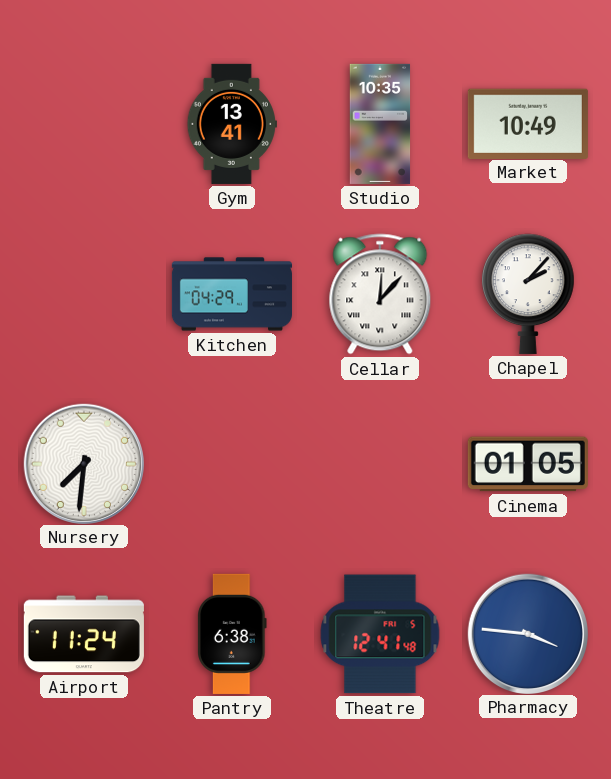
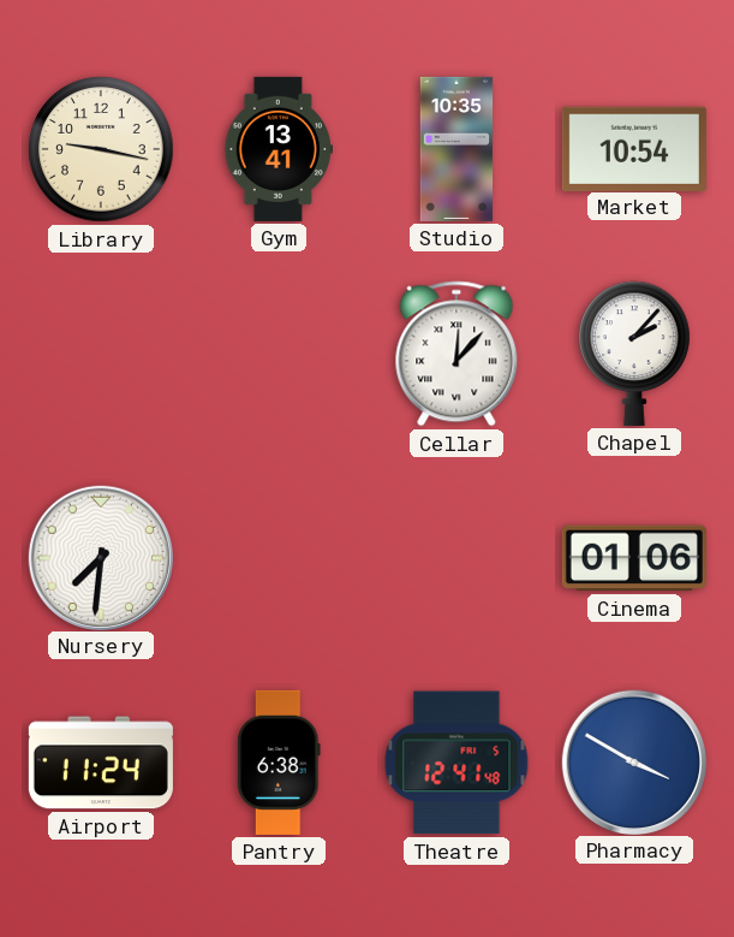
Library: none -> 9:17 (101, 149)
Market: 10:49 -> 10:54 (634, 148)
Kitchen: 04:29 -> none (231, 294)
Cinema: 01:05 -> 01:06 (634, 558)
Pharmacy: 3:46 -> 3:50 (633, 761)
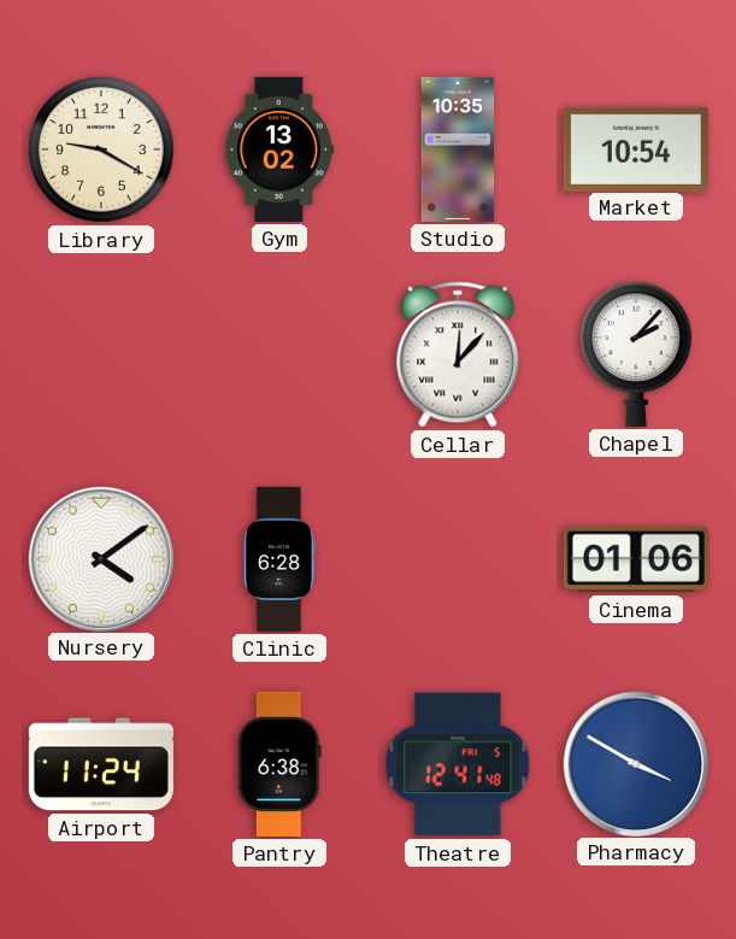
Library: 9:17 -> 9:20 (101, 149)
Gym: 13:41 -> 13:02 (279, 149)
Nursery: 7:31 -> 4:09 (100, 558)
Clinic: none -> 6:28 (279, 559)
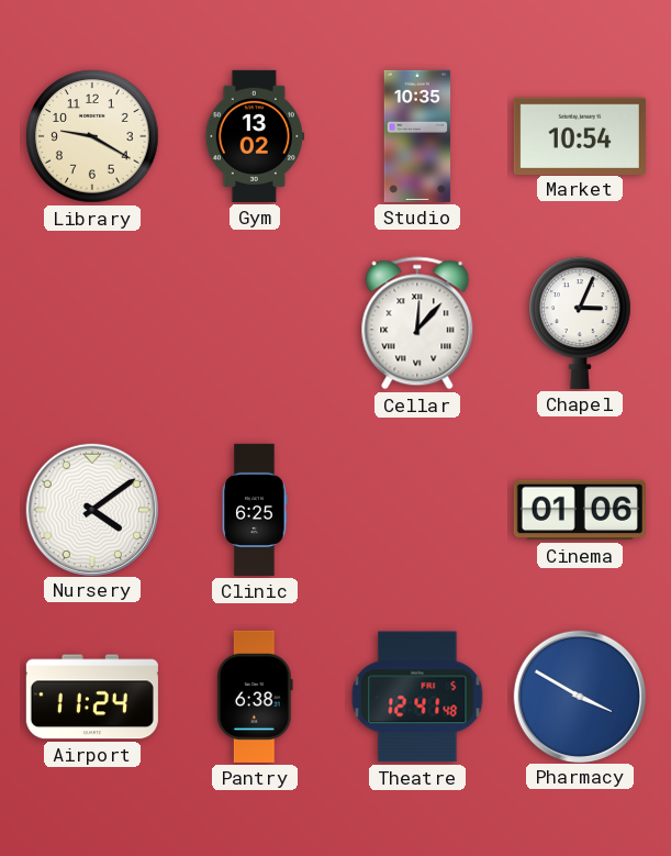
Chapel: 2:07 -> 3:04 (580, 323)
Clinic: 6:28 -> 6:25 (255, 510)
